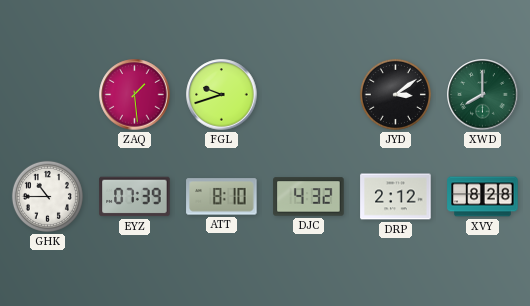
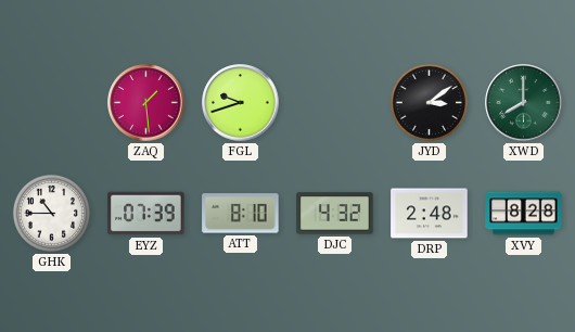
DRP: 2:12 -> 2:48 (430, 214)
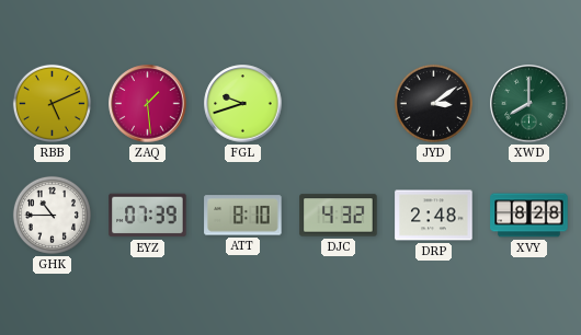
RBB: none -> 5:11 (52, 103)
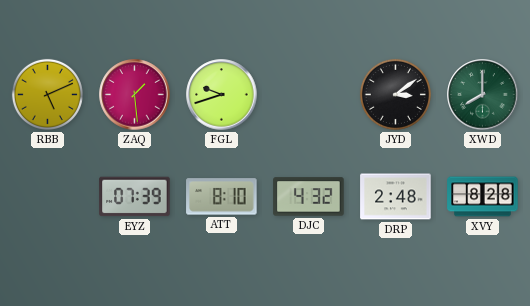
GHK: 10:45 -> none (52, 215)
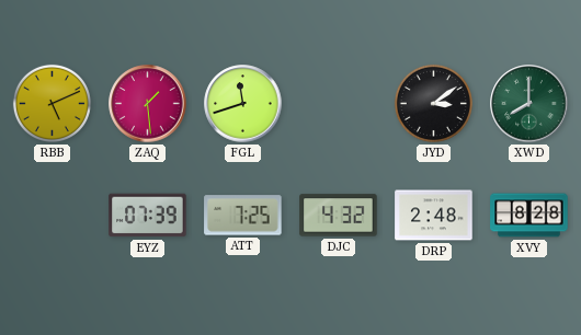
FGL: 9:42 -> 11:42 (243, 104)
ATT: 8:10 -> 7:25 (243, 216)
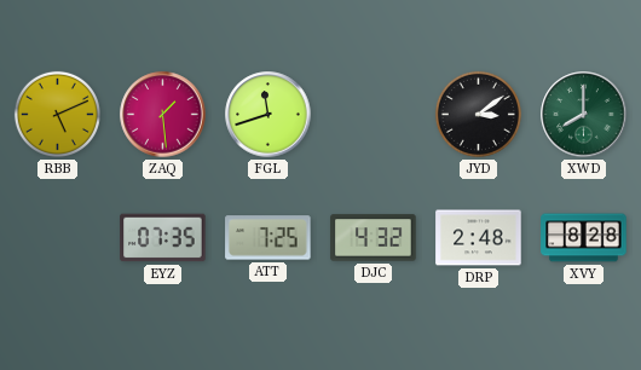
EYZ: 07:39 -> 07:35 (163, 238)
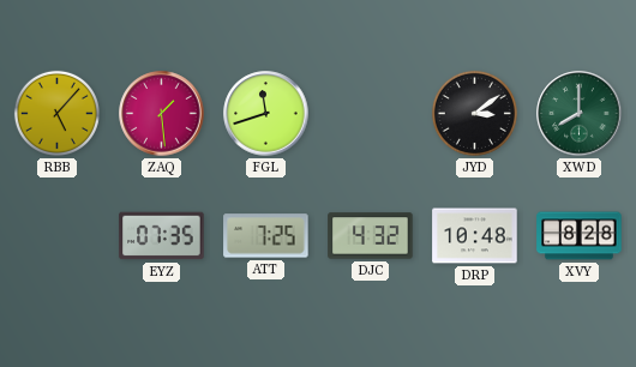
RBB: 5:11 -> 5:07 (56, 113)
DRP: 2:48 -> 10:48 (475, 236)
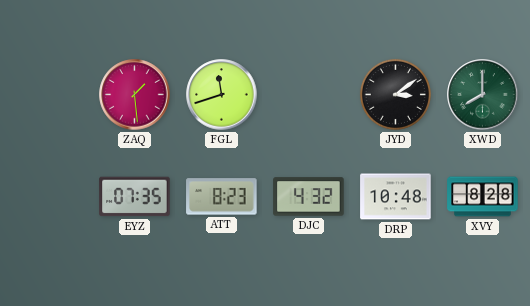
RBB: 5:07 -> none (56, 113)
ATT: 7:25 -> 8:23 (222, 197)
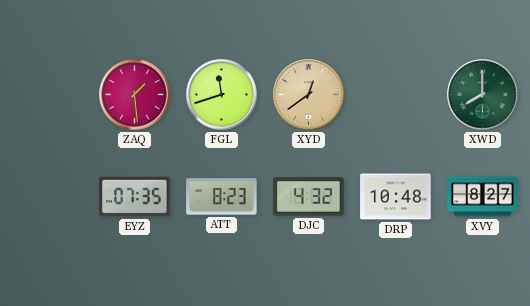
XYD: none -> 12:39 (309, 95)
JYD: 3:09 -> none (395, 94)
XVY: 8:28 -> 8:27 (483, 197)
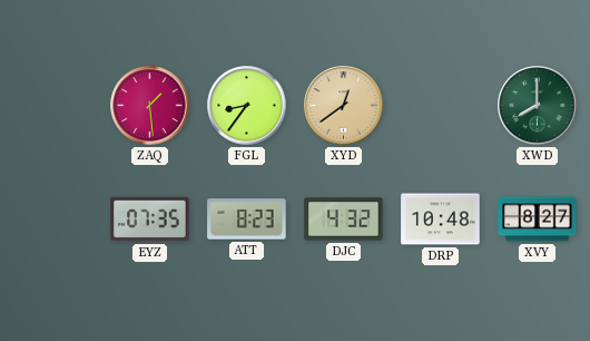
FGL: 11:42 -> 8:36 (247, 106)
